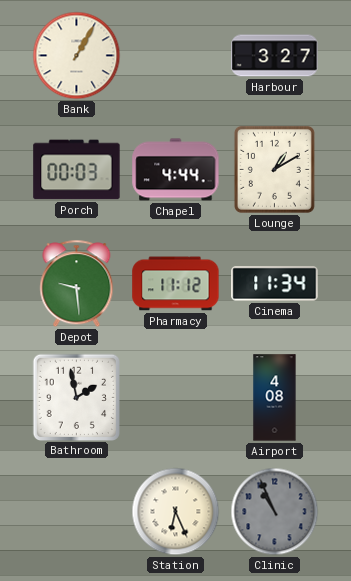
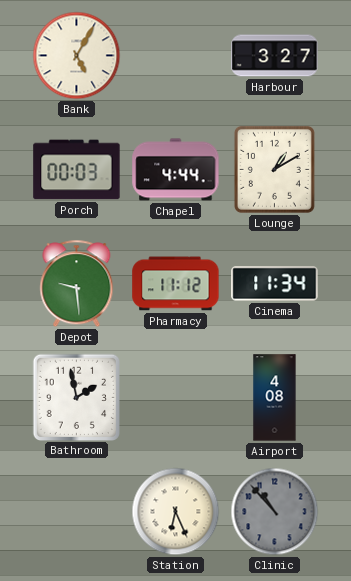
Bank: 1:05 -> 5:05 (77, 56)
Clinic: 10:56 -> 10:53 (275, 512)
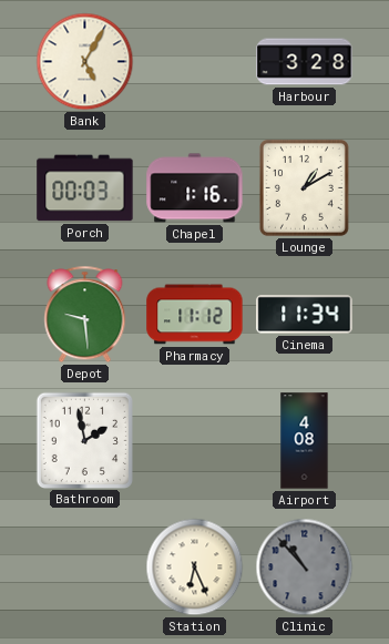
Harbour: 3:27 -> 3:28 (305, 62)
Chapel: 4:44 -> 1:16 (195, 188)
